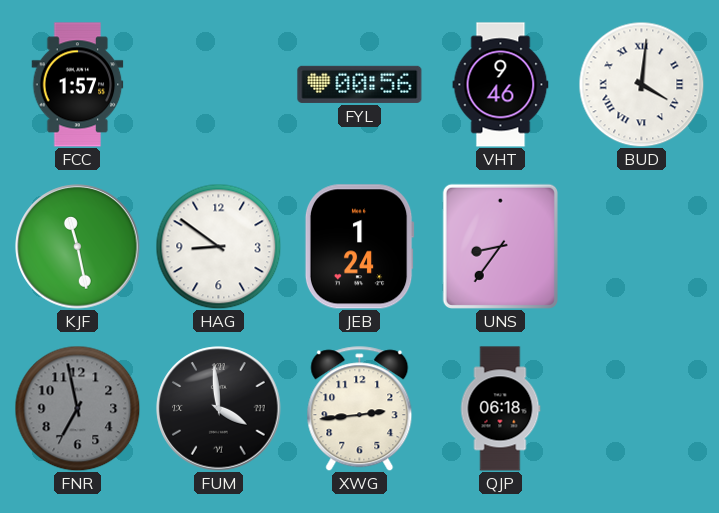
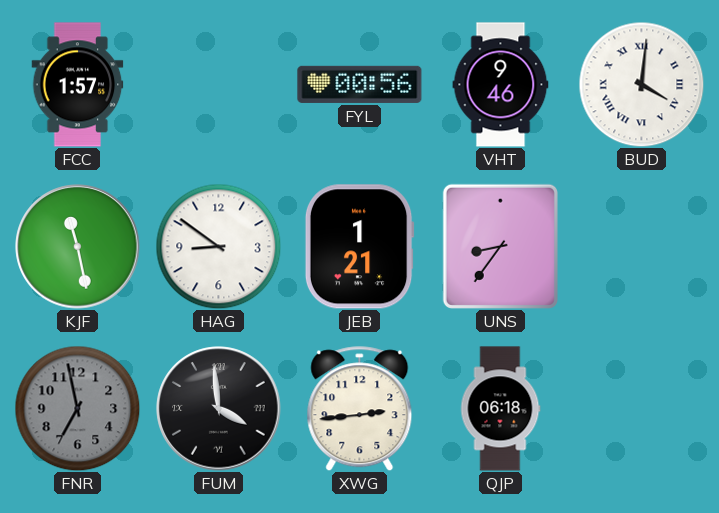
JEB: 1:24 -> 1:21 (359, 247)
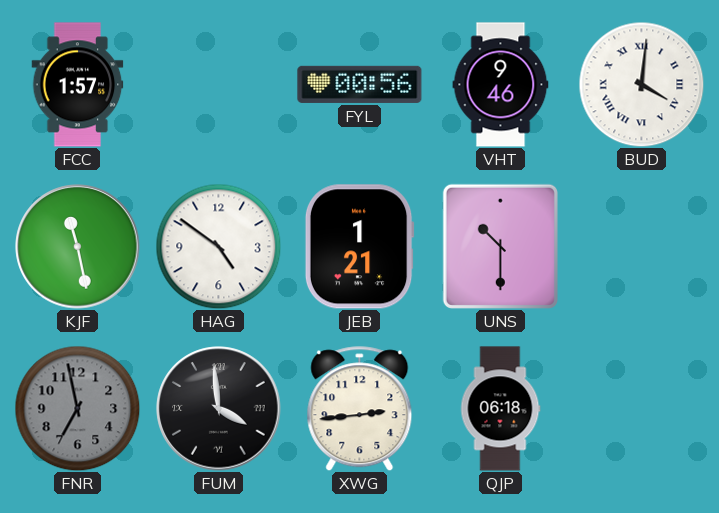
HAG: 8:51 -> 4:51 (218, 246)
UNS: 8:36 -> 10:30 (500, 246)
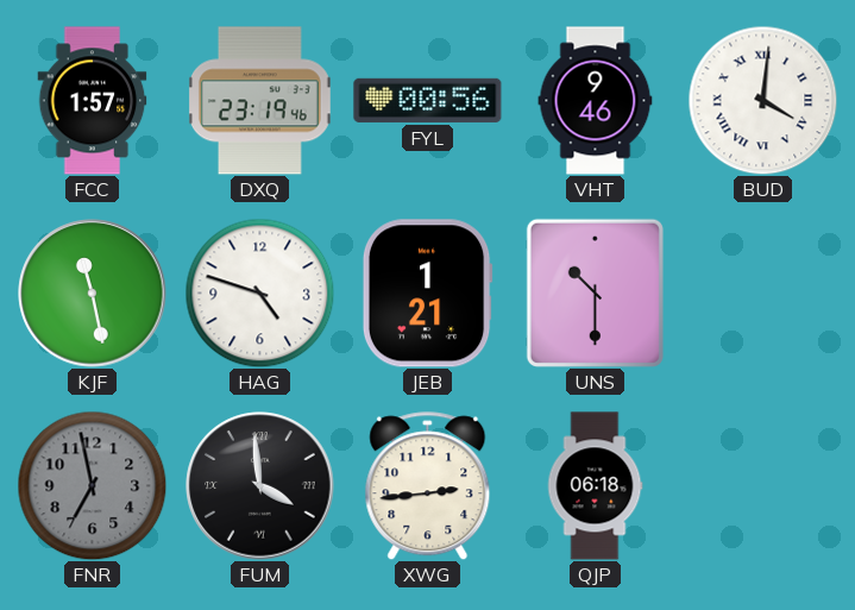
DXQ: none -> 23:19 (260, 101)
HAG: 4:51 -> 4:48 (259, 293)
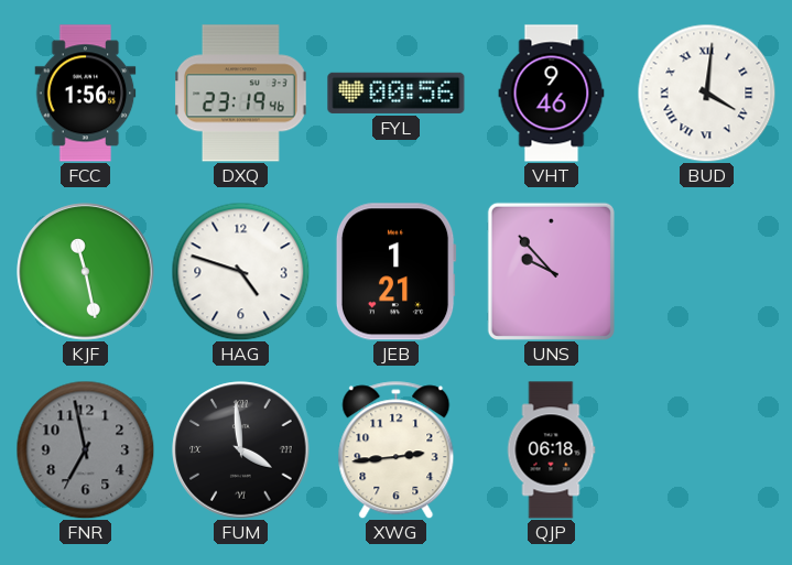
FCC: 1:57 -> 1:56 (86, 94)
UNS: 10:30 -> 9:53 (551, 271)
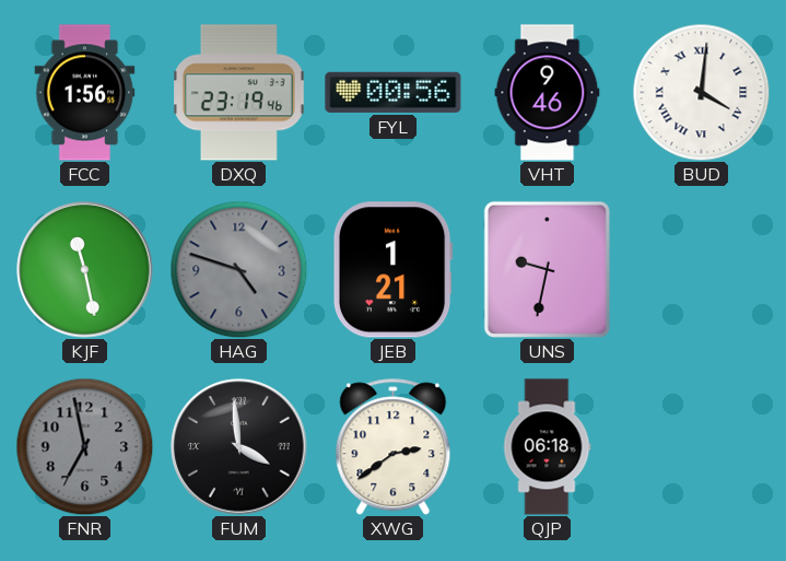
HAG dial: white -> grey (238, 269)
UNS: 9:53 -> 9:32 (547, 269)
XWG: 2:44 -> 2:39 (394, 447)
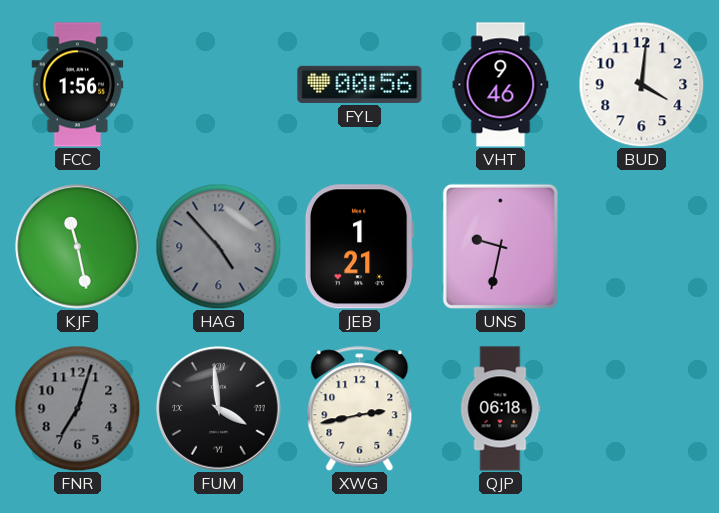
DXQ: 23:19 -> none (239, 93)
BUD numerals: Roman -> Arabic (641, 84)
HAG: 4:48 -> 4:53 (218, 246)
FNR: 6:58 -> 7:03 (77, 408)
XWG: 2:39 -> 2:43 (360, 409)
